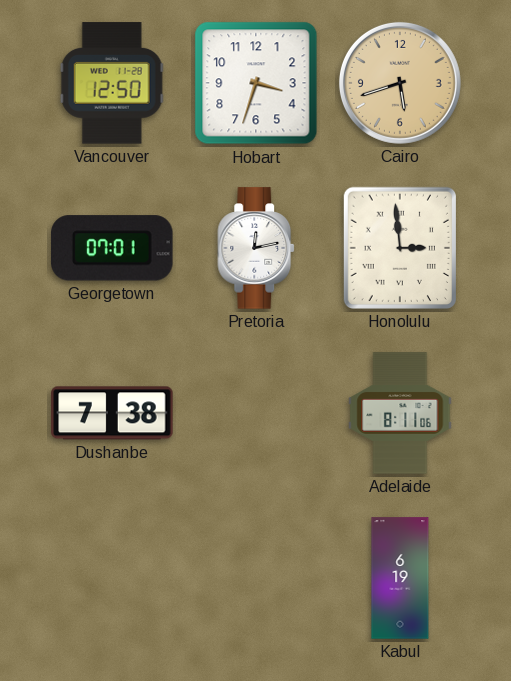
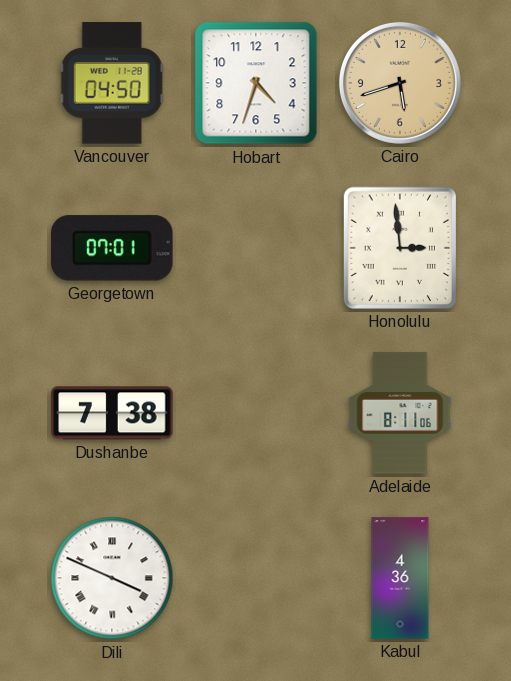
Vancouver: 12:50 -> 04:50 (112, 83)
Hobart: 3:33 -> 4:33 (256, 83)
Pretoria: 12:13 -> none (257, 248)
Dili: none -> 3:49 (112, 578)
Kabul: 6:19 -> 4:36 (400, 578)
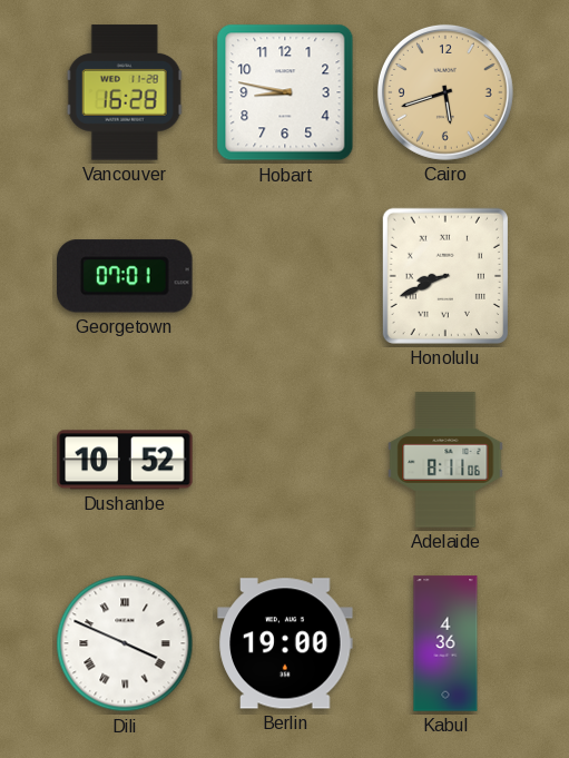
Vancouver: 04:50 -> 16:28 (125, 92)
Hobart: 4:33 -> 8:47 (285, 92)
Honolulu: 2:59 -> 8:41 (445, 276)
Dushanbe: 7:38 -> 10:52 (125, 460)
Berlin: none -> 19:00 (285, 643)
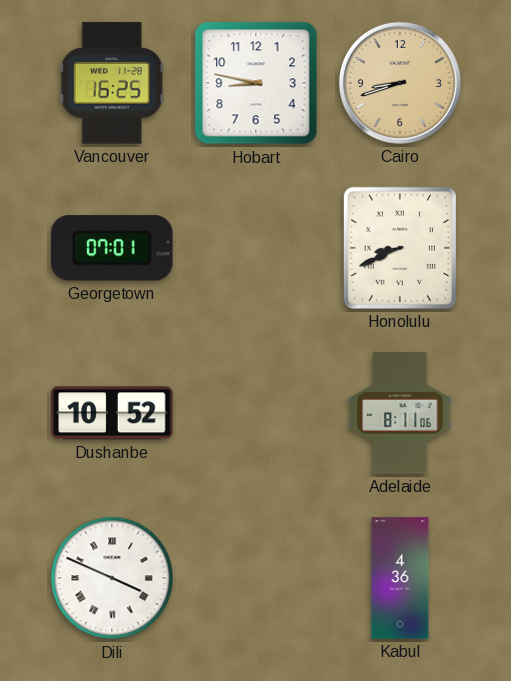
Vancouver: 16:28 -> 16:25 (112, 83)
Cairo: 5:42 -> 8:42 (400, 83)
Berlin: 19:00 -> none (285, 643)
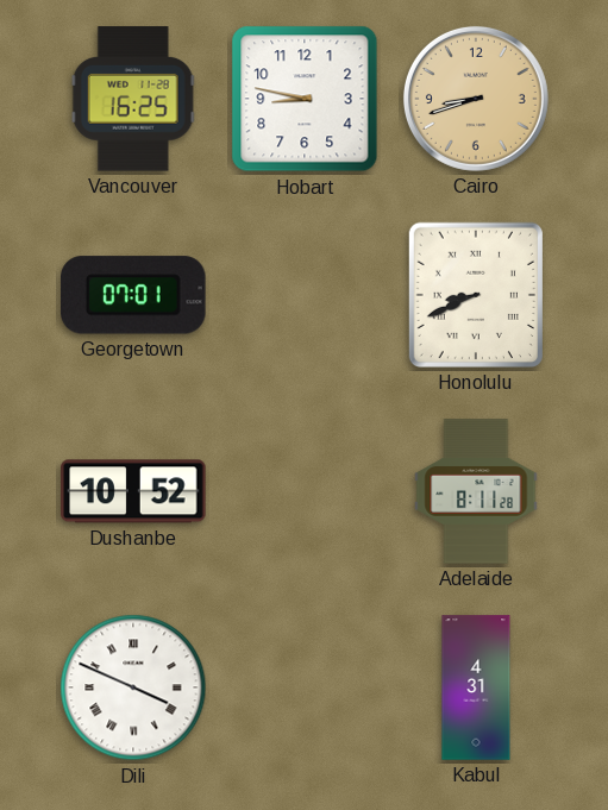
Adelaide: 8:11:06 -> 8:11:28 (476, 491)
Kabul: 4:36 -> 4:31 (476, 687)
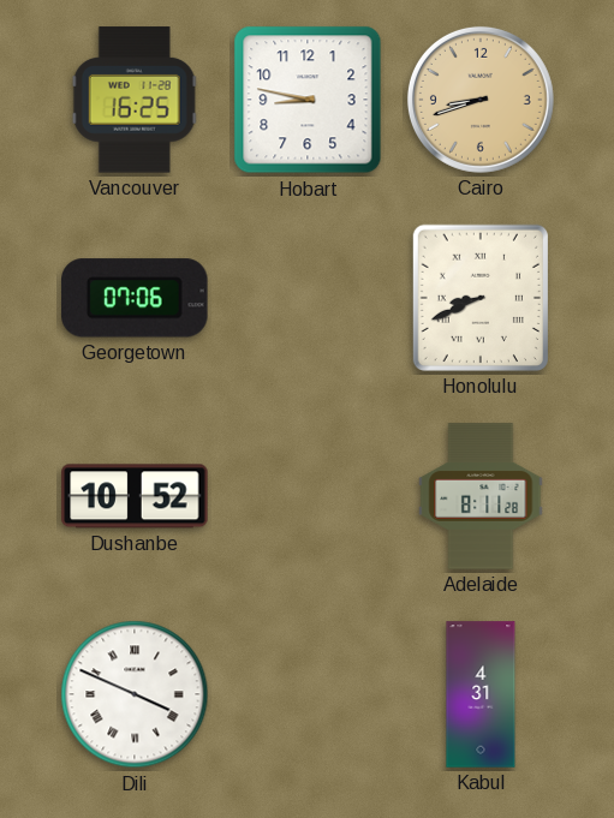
Georgetown: 07:01 -> 07:06 (135, 298)
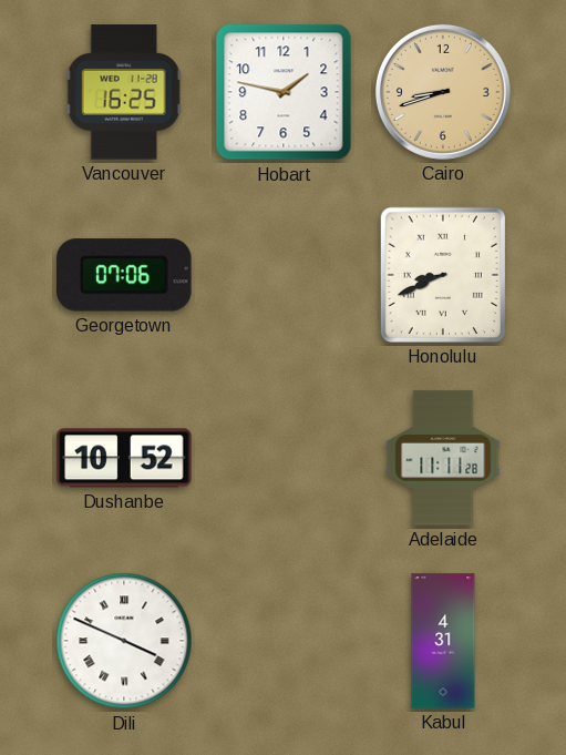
Hobart: 8:47 -> 1:47 (284, 92)
Adelaide: 8:11 -> 11:11 (443, 458)
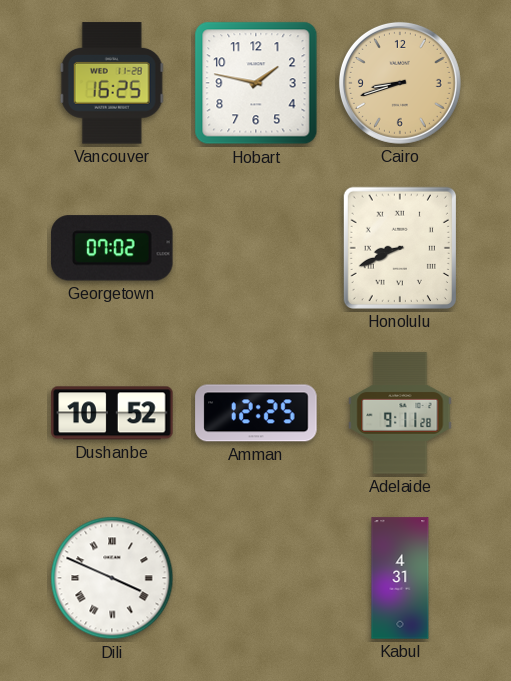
Georgetown: 07:06 -> 07:02 (112, 248)
Amman: none -> 12:25 (256, 413)
Adelaide: 11:11 -> 9:11 (400, 413)
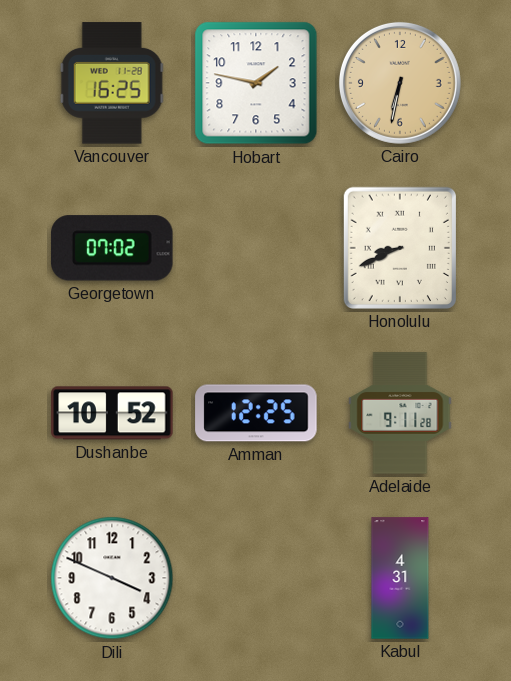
Cairo: 8:42 -> 6:32 (400, 83)
Dili numerals: Roman -> Arabic (112, 578)
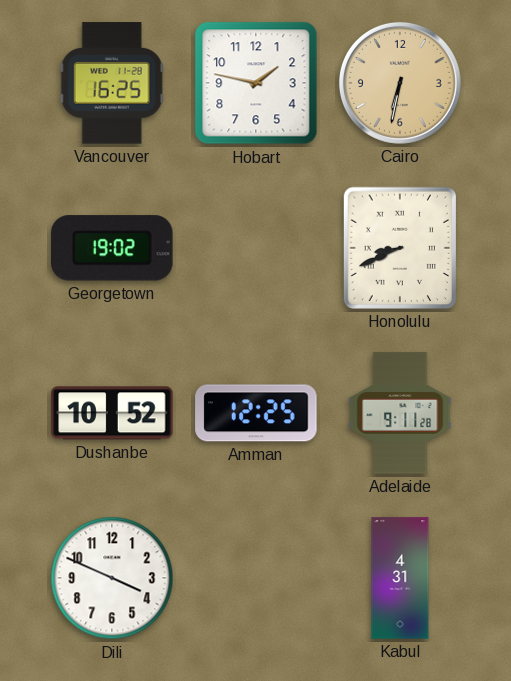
Georgetown: 07:02 -> 19:02 (112, 248)
